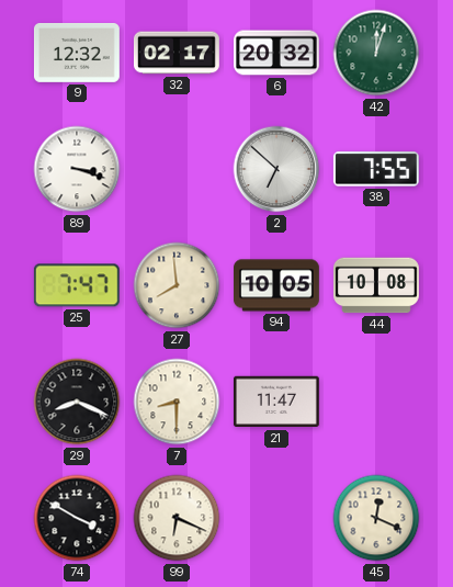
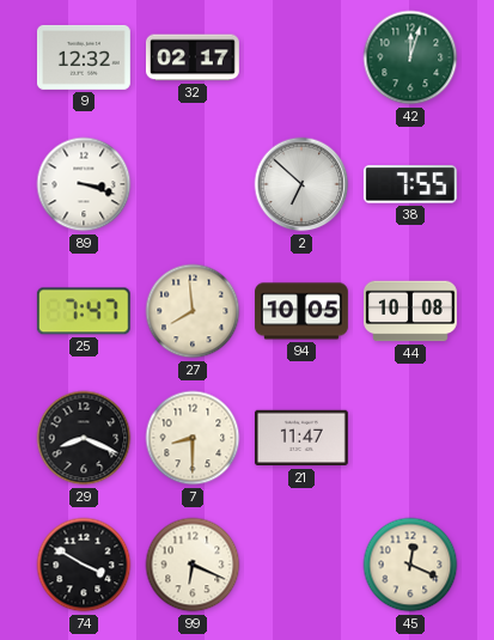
6: 20:32 -> none (278, 53)
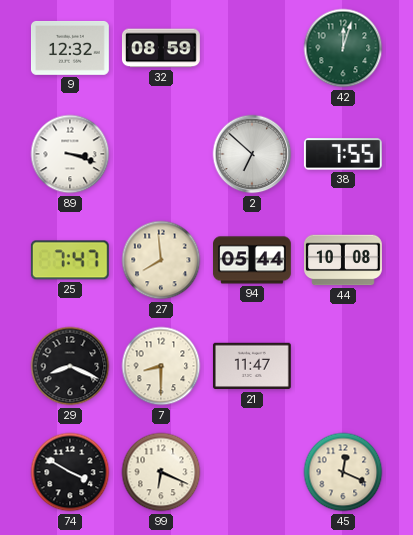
32: 02:17 -> 08:59 (161, 48)
94: 10:05 -> 05:44 (253, 260)
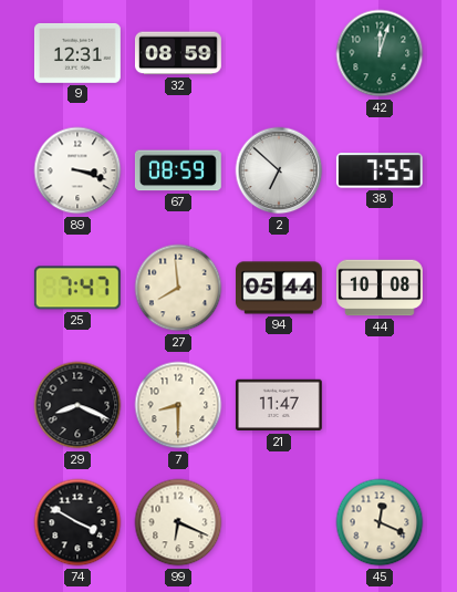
9: 12:32 -> 12:31 (77, 53)
67: none -> 08:59 (178, 170)
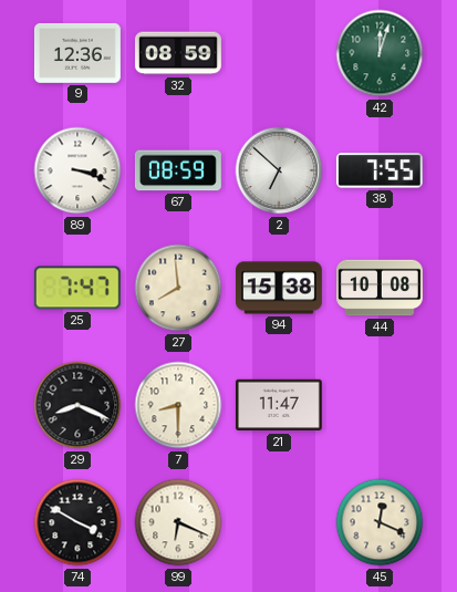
9: 12:31 -> 12:36 (77, 53)
94: 05:44 -> 15:38 (280, 288)
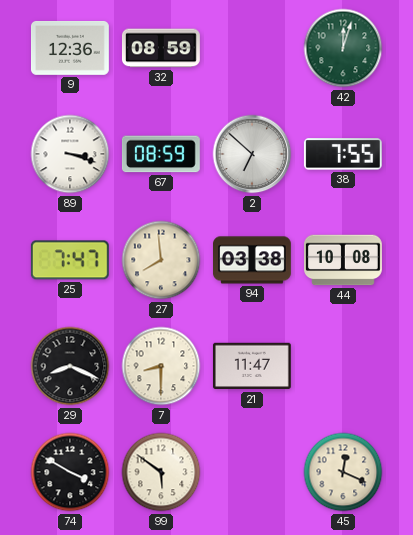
94: 15:38 -> 03:38 (253, 260)
99: 6:19 -> 5:51 (161, 472)
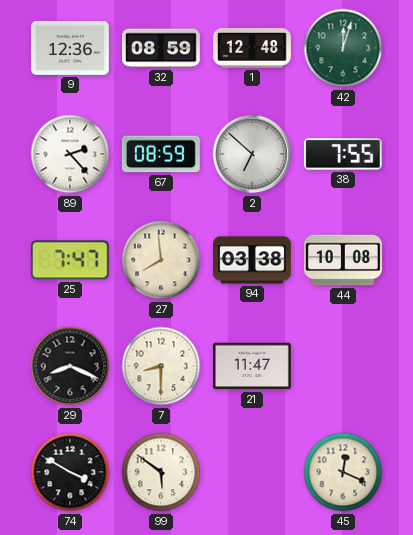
1: none -> 12:48 (253, 48)
89: 3:18 -> 2:23 (70, 154)
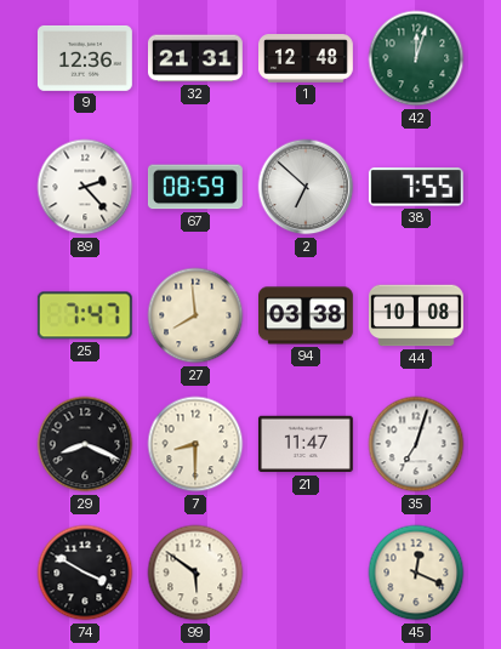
32: 08:59 -> 21:31 (195, 58)
35: none -> 7:03 (416, 444)
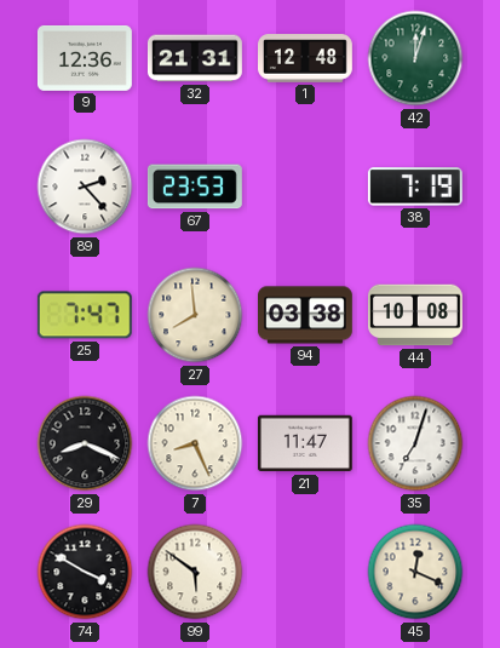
67: 08:59 -> 23:53 (195, 187)
2: 6:52 -> none (306, 187)
38: 7:55 -> 7:19 (415, 187)
7: 8:30 -> 8:26 (195, 443)
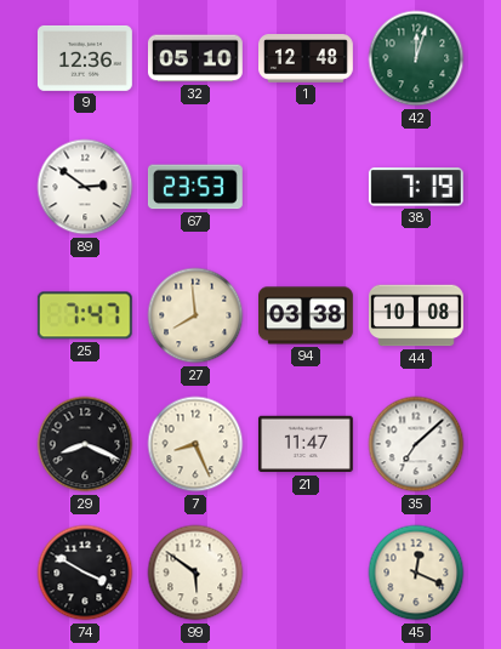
32: 21:31 -> 05:10 (195, 58)
89: 2:23 -> 2:51 (85, 187)
35: 7:03 -> 7:08 (416, 444)
